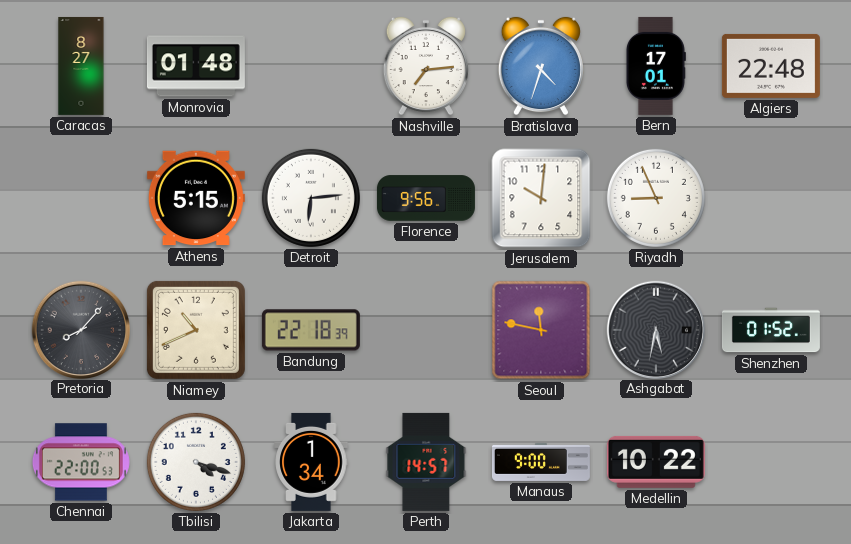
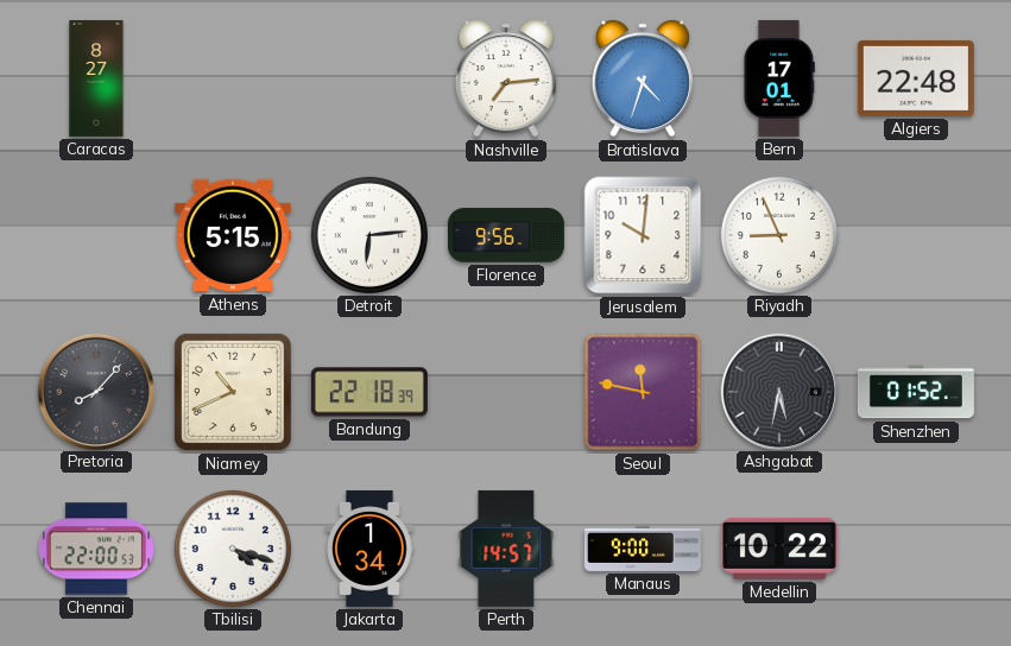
Monrovia: 01:48 -> none (196, 66)
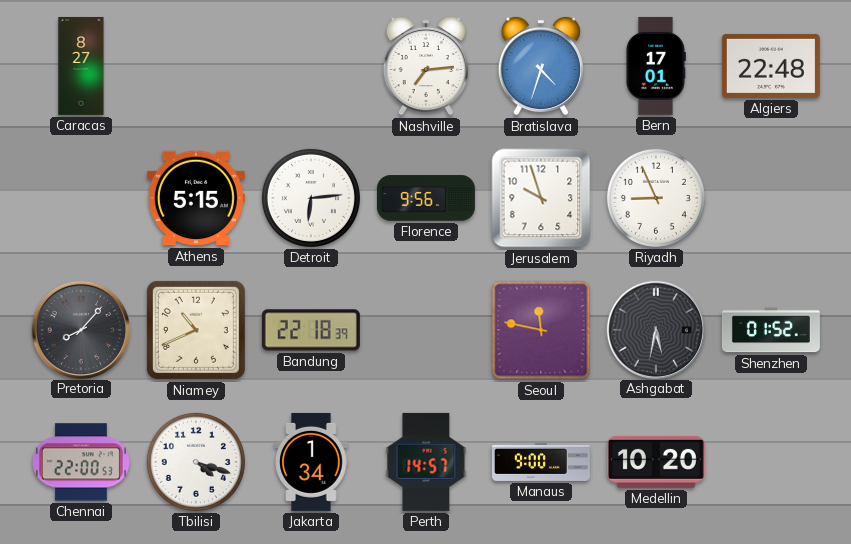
Jerusalem: 10:01 -> 9:57 (541, 198)
Medellin: 10:22 -> 10:20 (656, 462)
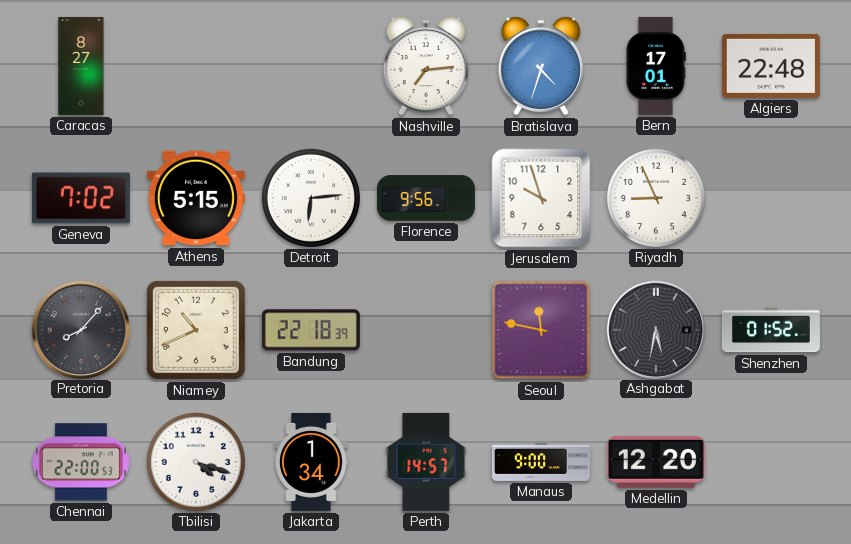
Geneva: none -> 7:02 (81, 198)
Medellin: 10:20 -> 12:20 (656, 462)
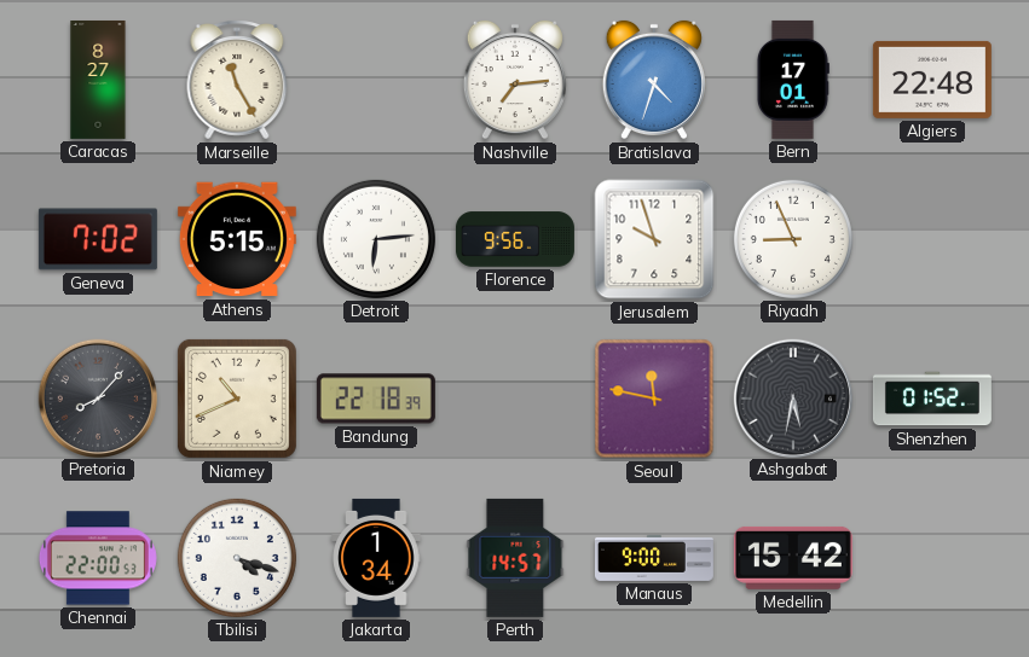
Marseille: none -> 11:25 (237, 80)
Medellin: 12:20 -> 15:42 (793, 558)
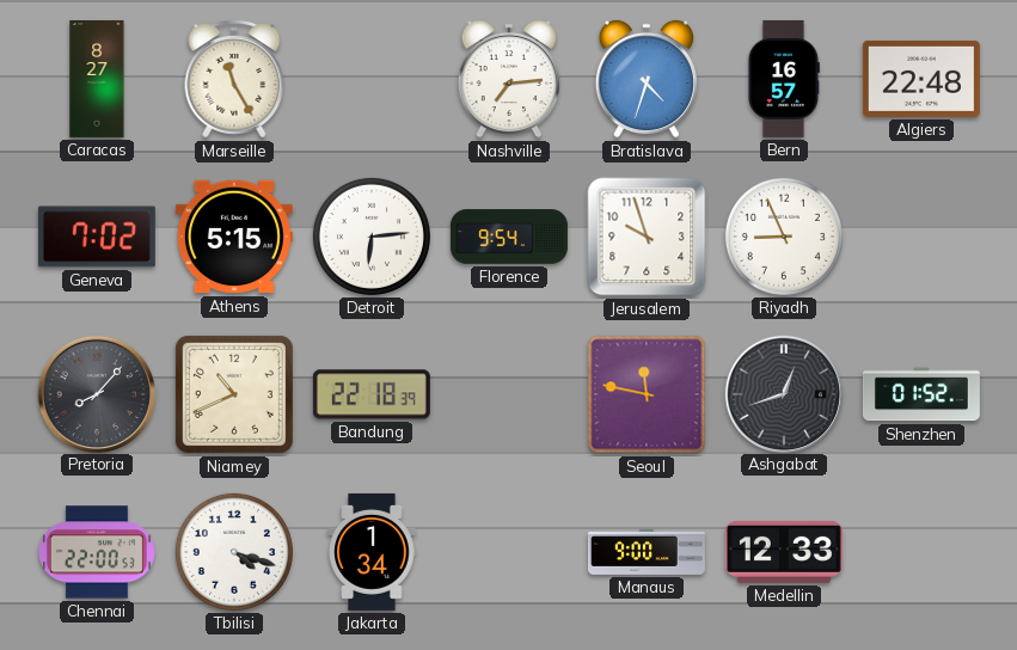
Bern: 17:01 -> 16:57 (783, 79)
Florence: 9:56 -> 9:54 (509, 237)
Ashgabat: 5:32 -> 12:42 (783, 393)
Perth: 14:57 -> none (515, 558)
Medellin: 15:42 -> 12:33 (784, 552)
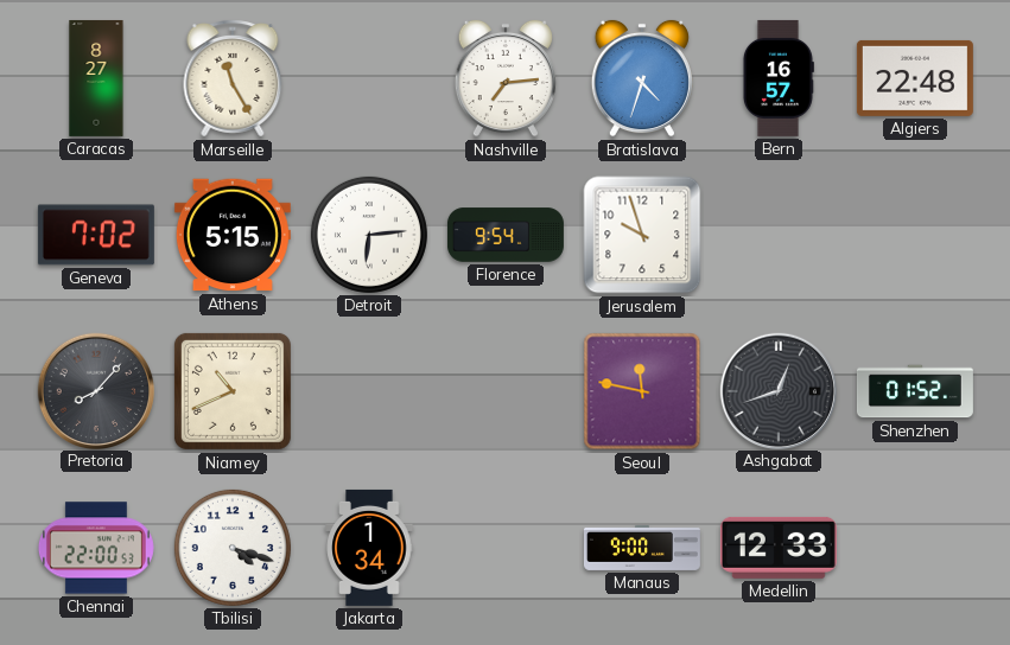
Riyadh: 8:56 -> none (784, 237)
Bandung: 22:18 -> none (372, 394)
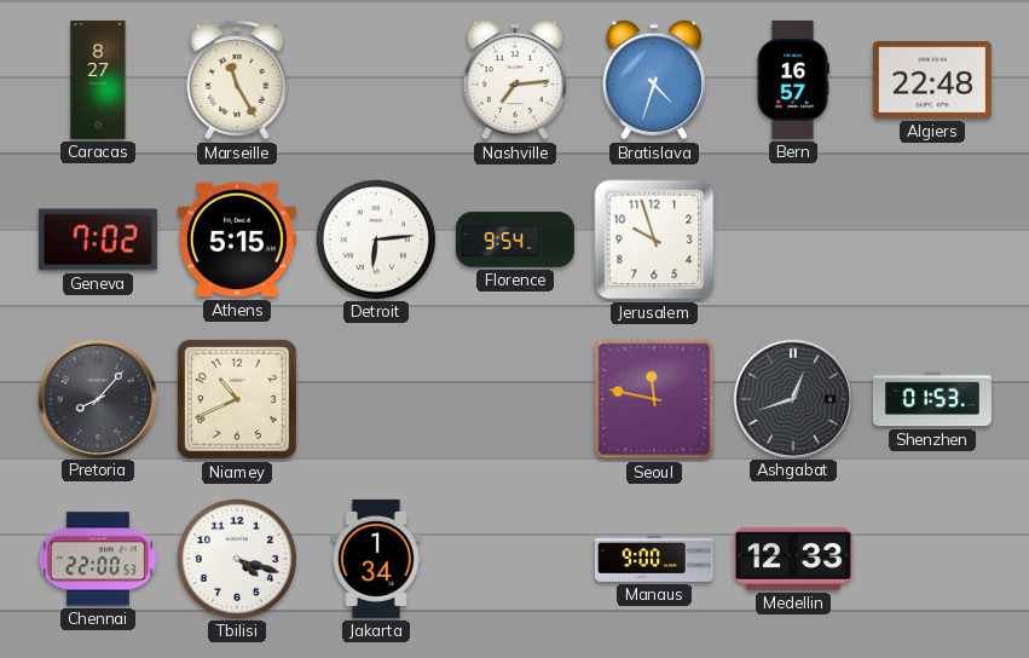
Shenzhen: 01:52 -> 01:53 (932, 399)
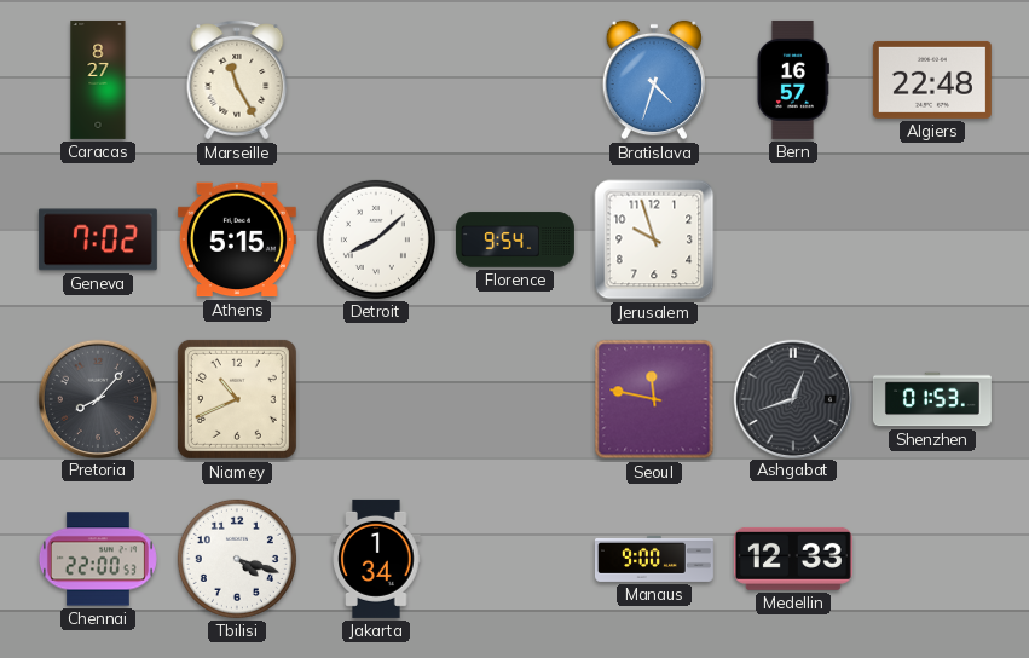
Nashville: 7:14 -> none (515, 80)
Detroit: 6:14 -> 8:08 (376, 239)
